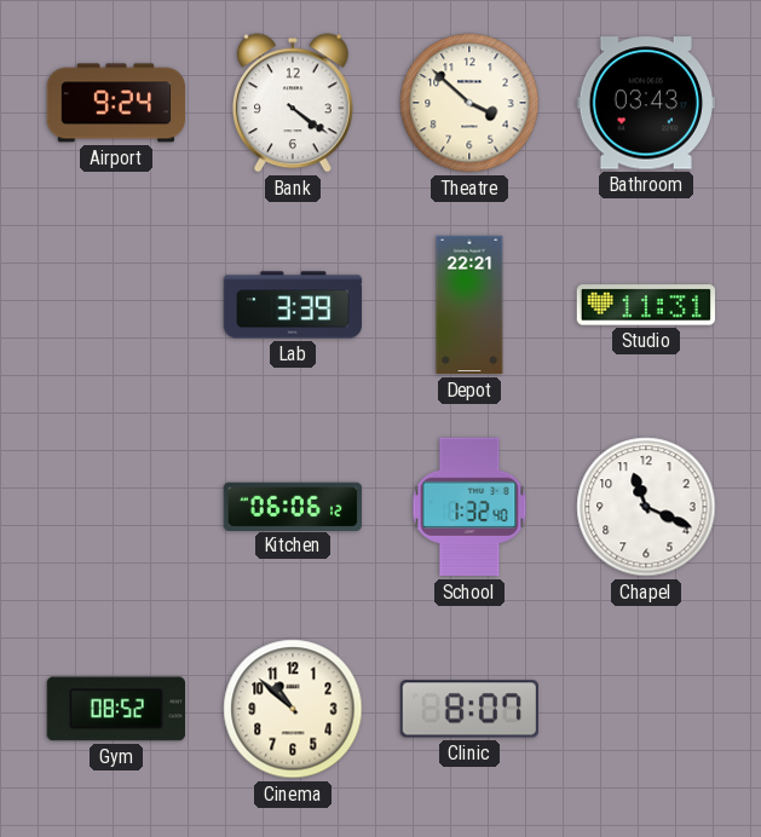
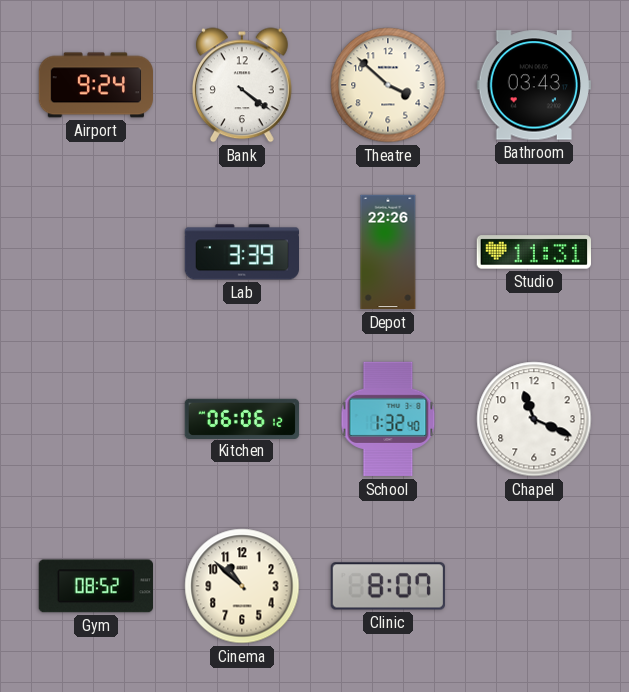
Depot: 22:21 -> 22:26 (388, 252)
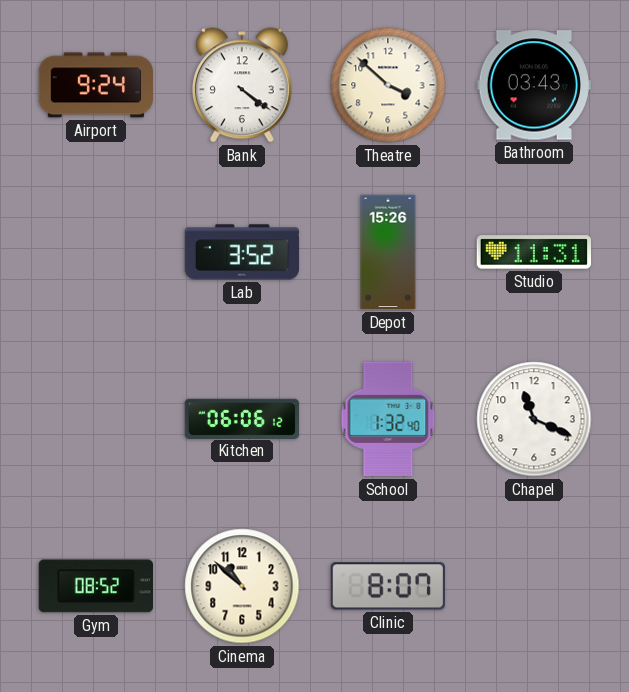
Lab: 3:39 -> 3:52 (241, 252)
Depot: 22:26 -> 15:26 (388, 252)
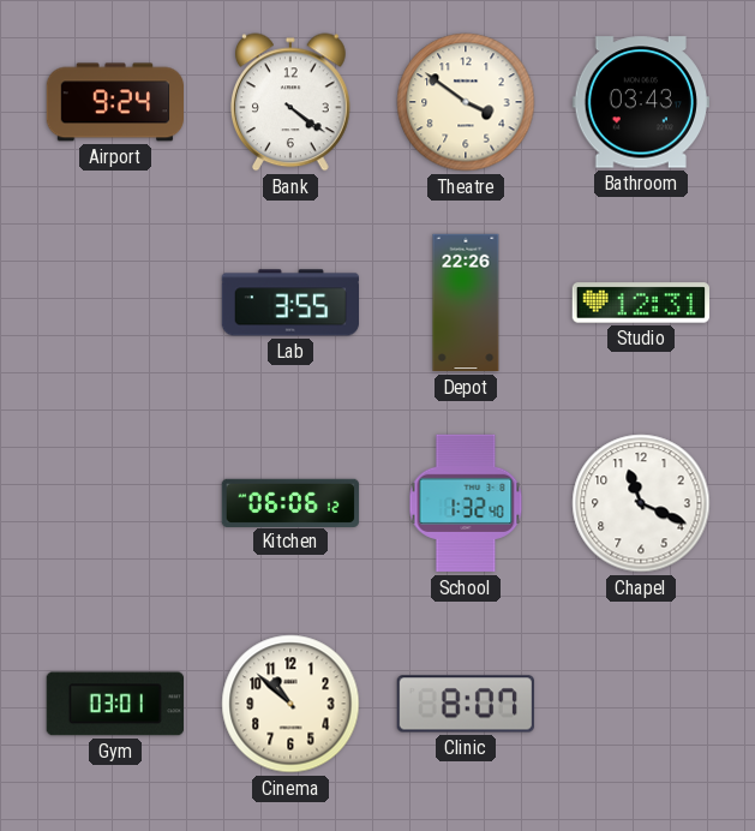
Theatre: 3:52 -> 3:51 (466, 102)
Lab: 3:52 -> 3:55 (289, 303)
Depot: 15:26 -> 22:26 (466, 303)
Studio: 11:31 -> 12:31 (640, 303)
Gym: 08:52 -> 03:01 (114, 704)
